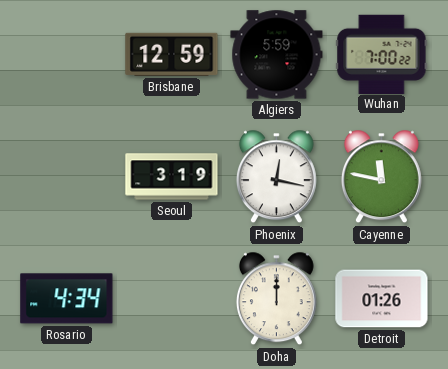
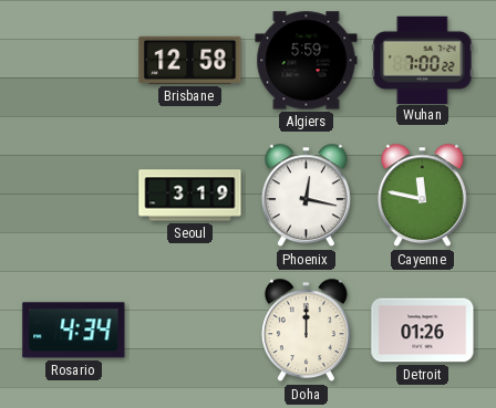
Brisbane: 12:59 -> 12:58 (190, 60)
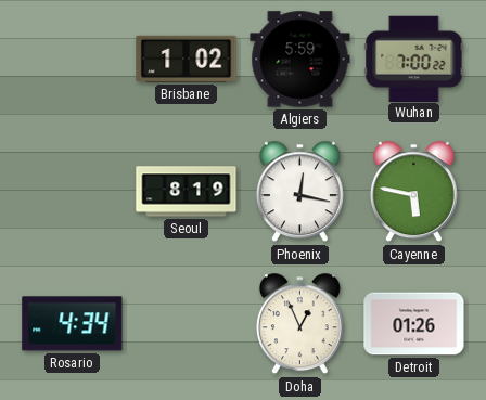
Brisbane: 12:58 -> 1:02 (187, 59)
Seoul: 3:19 -> 8:19 (187, 192)
Cayenne: 11:47 -> 5:47 (413, 192)
Doha: 12:00 -> 12:56 (299, 324)
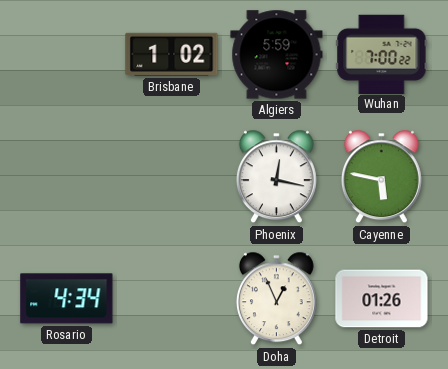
Seoul: 8:19 -> none (187, 192)
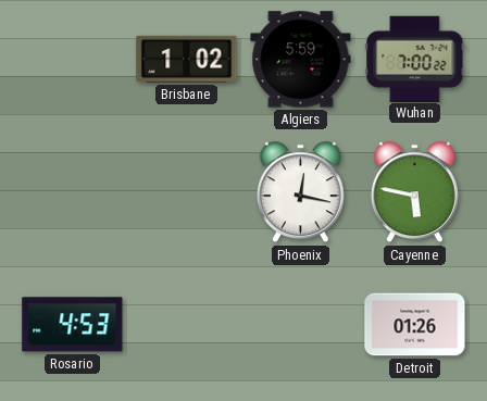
Rosario: 4:34 -> 4:53 (73, 325)
Doha: 12:56 -> none (276, 299)
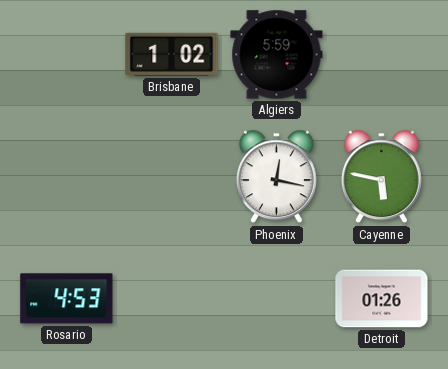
Wuhan: 7:00 -> none (415, 59)
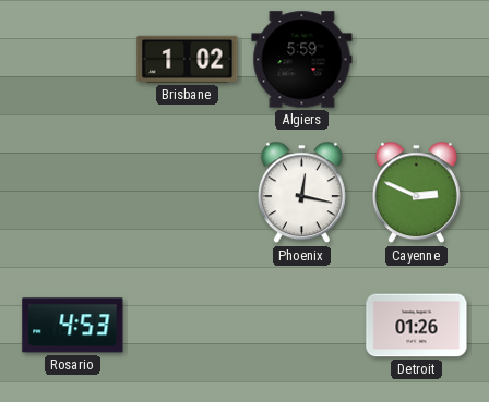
Cayenne: 5:47 -> 2:49 (416, 193)
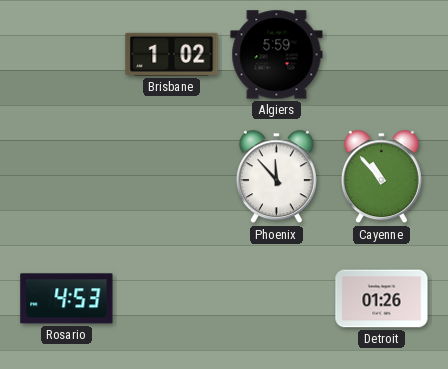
Phoenix: 12:17 -> 11:53 (276, 177)
Cayenne: 2:49 -> 10:53 (381, 177)
